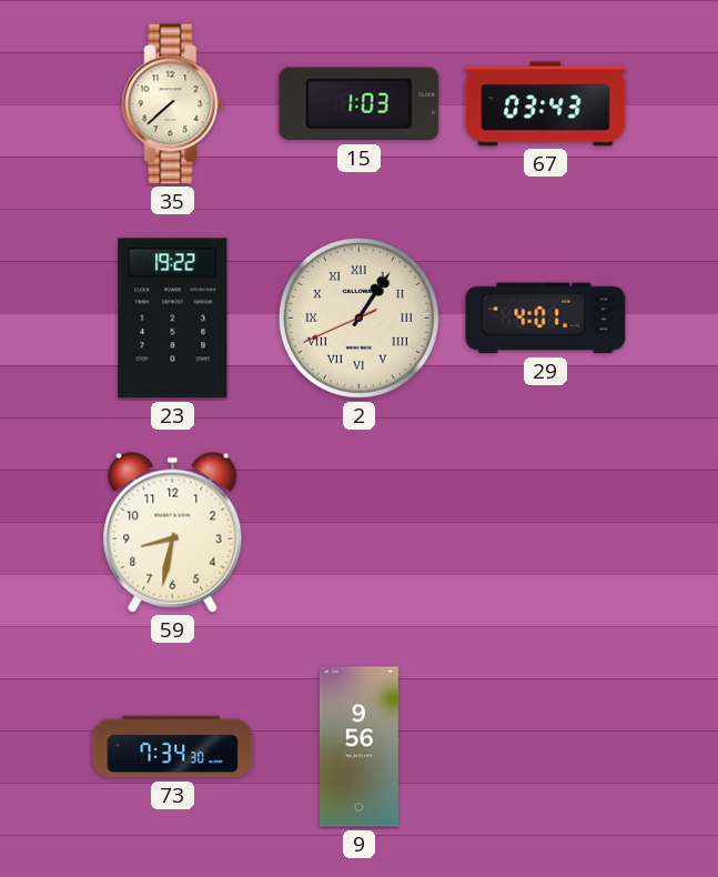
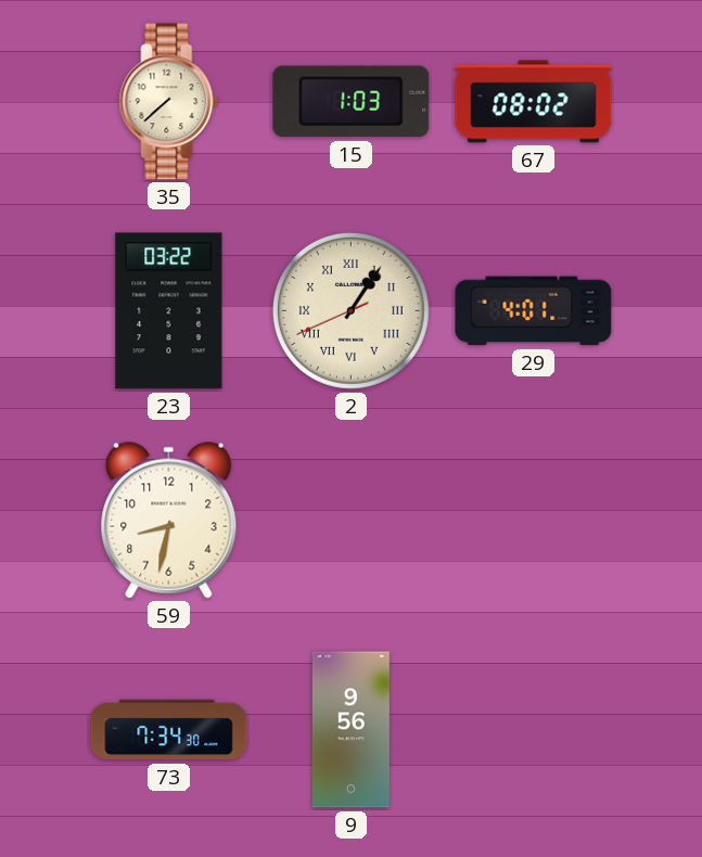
67: 03:43 -> 08:02 (534, 102)
23: 19:22 -> 03:22 (169, 311)
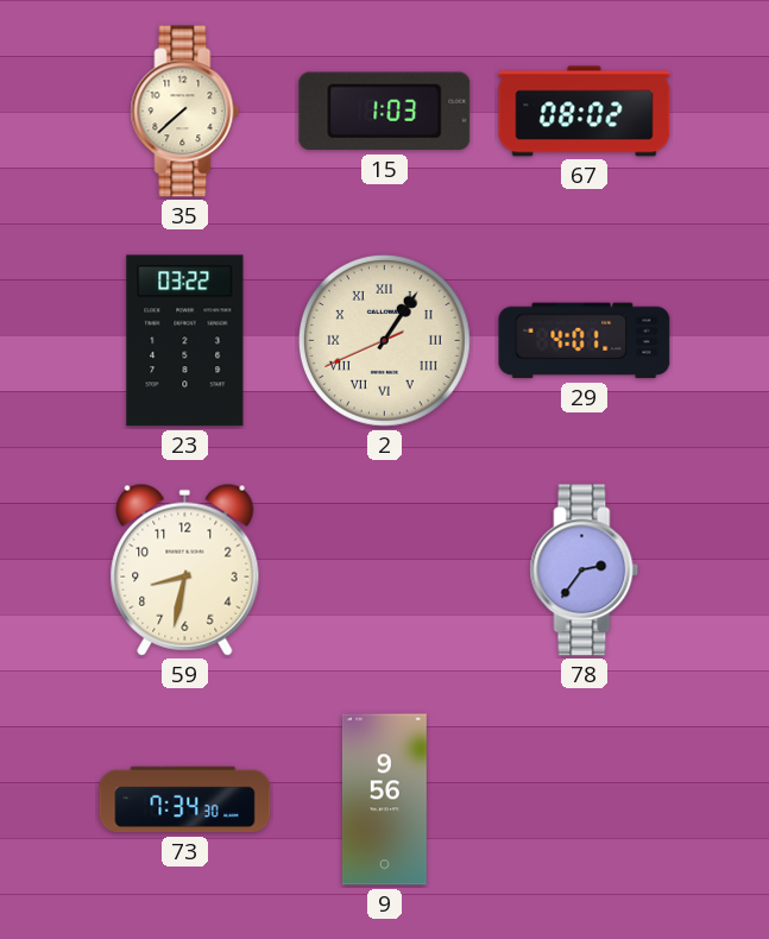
78: none -> 2:36 (585, 571)
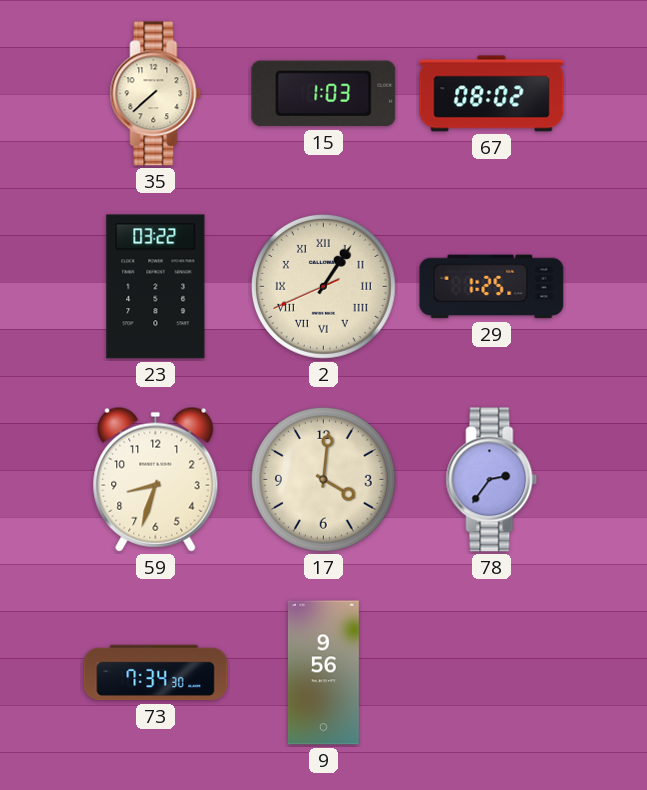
29: 4:01 -> 1:25 (492, 287)
59: 8:32 -> 8:33 (156, 479)
17: none -> 4:01 (323, 479)
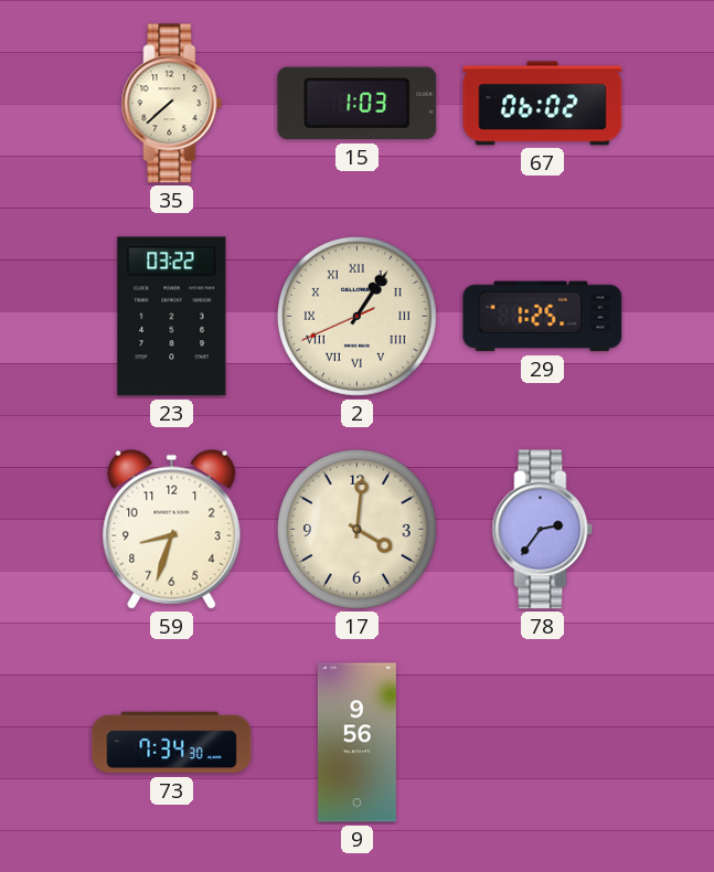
67: 08:02 -> 06:02 (543, 104)
